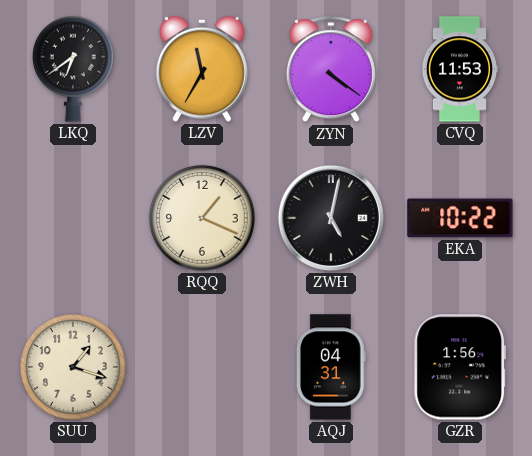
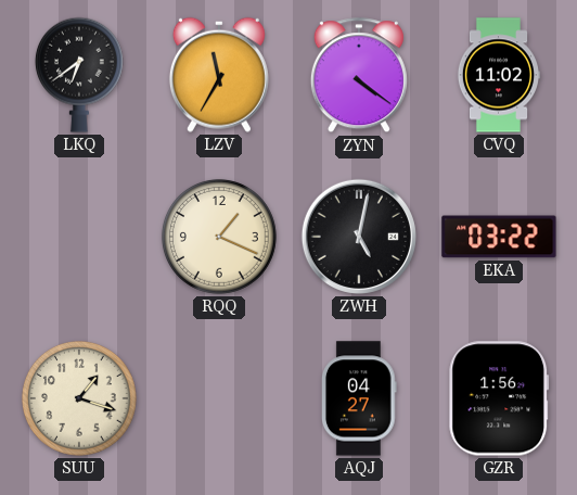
CVQ: 11:53 -> 11:02 (499, 75)
EKA: 10:22 -> 03:22 (499, 237)
AQJ: 04:31 -> 04:27 (359, 398)
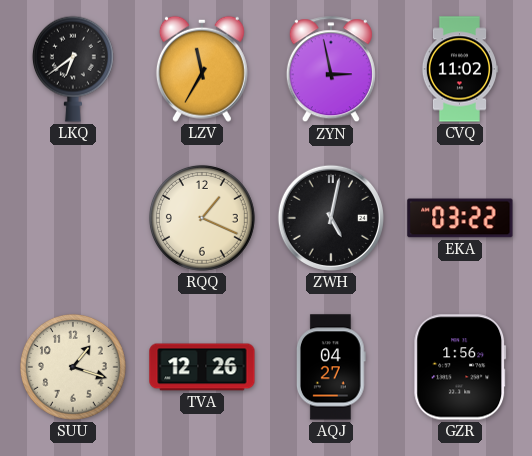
ZYN: 4:21 -> 2:58 (331, 70)
TVA: none -> 12:26 (202, 367)
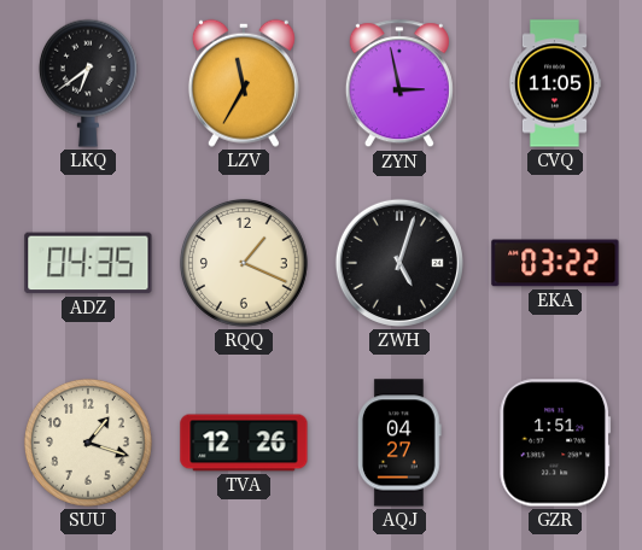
CVQ: 11:02 -> 11:05 (555, 83)
ADZ: none -> 04:35 (88, 263)
ZWH: 5:02 -> 5:03 (399, 263)
GZR: 1:56 -> 1:51 (555, 443)
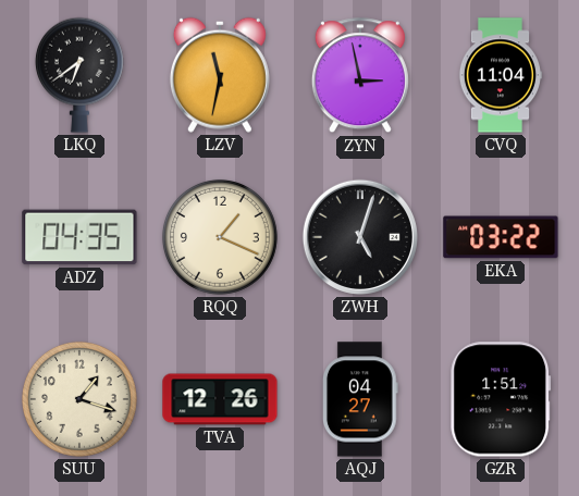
LZV: 11:35 -> 11:32 (220, 75)
CVQ: 11:05 -> 11:04 (501, 75)
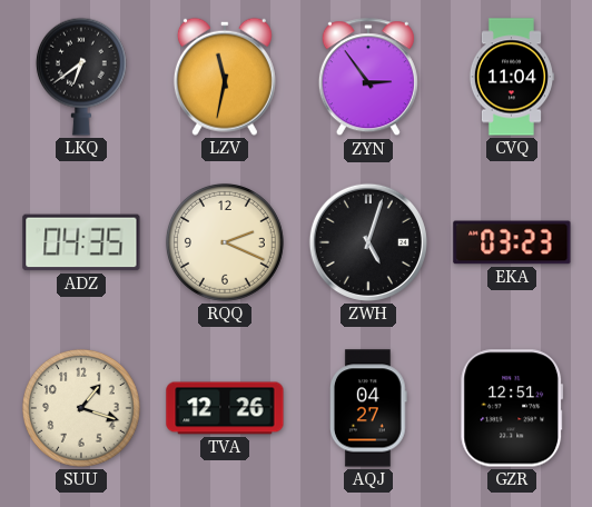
ZYN: 2:58 -> 2:54 (368, 78)
RQQ: 1:19 -> 2:19 (225, 242)
EKA: 03:22 -> 03:23 (512, 242)
GZR: 1:51 -> 12:51 (512, 408)
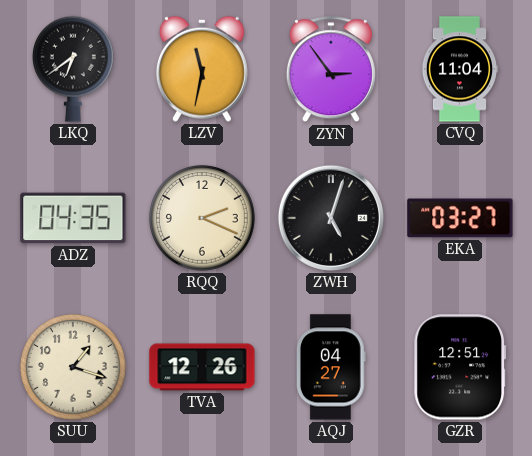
EKA: 03:23 -> 03:27 (460, 218)
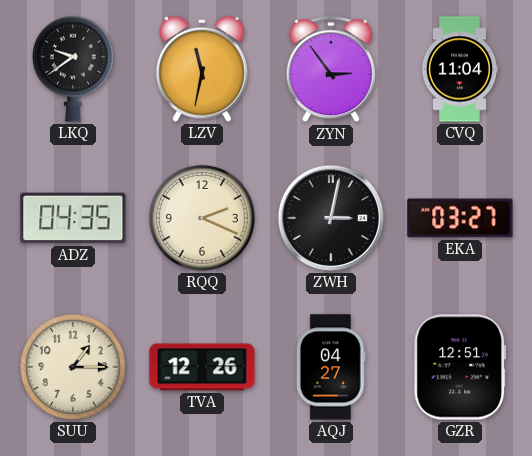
LKQ: 6:39 -> 9:39 (73, 69)
ZWH: 5:03 -> 3:02 (331, 218)
SUU: 1:18 -> 1:15 (73, 367)
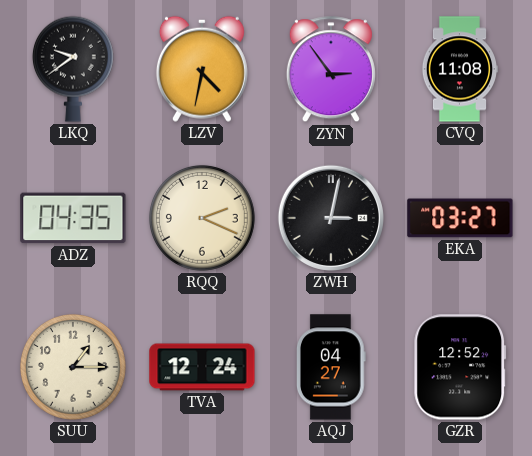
LZV: 11:32 -> 4:32 (202, 69)
CVQ: 11:04 -> 11:08 (460, 69)
TVA: 12:26 -> 12:24 (202, 367)
GZR: 12:51 -> 12:52 (460, 367)
